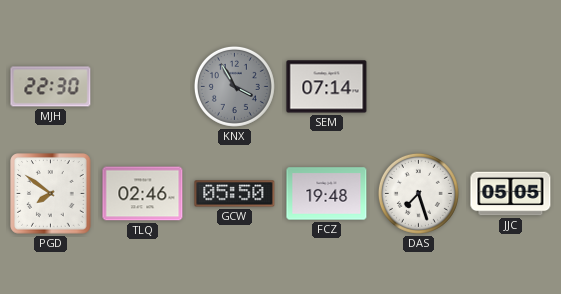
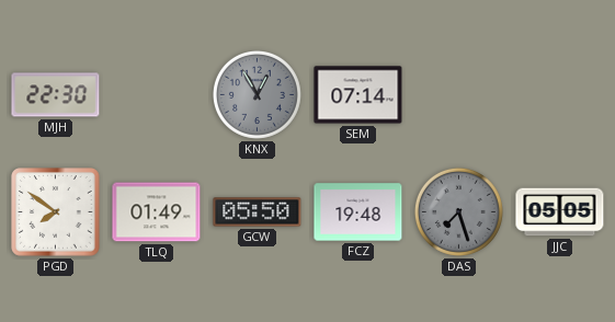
KNX: 3:55 -> 12:55 (257, 94)
TLQ: 02:46 -> 01:49 (157, 212)
DAS dial: white -> grey (458, 211)
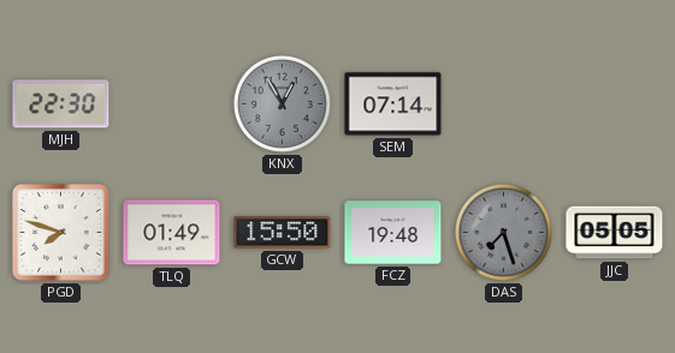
PGD: 7:51 -> 7:48 (61, 233)
GCW: 05:50 -> 15:50 (283, 233)
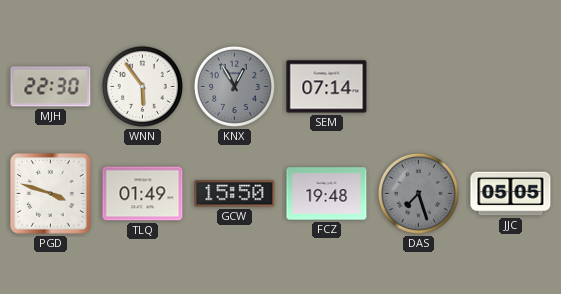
WNN: none -> 5:54 (142, 86)
PGD: 7:48 -> 3:48 (51, 194)
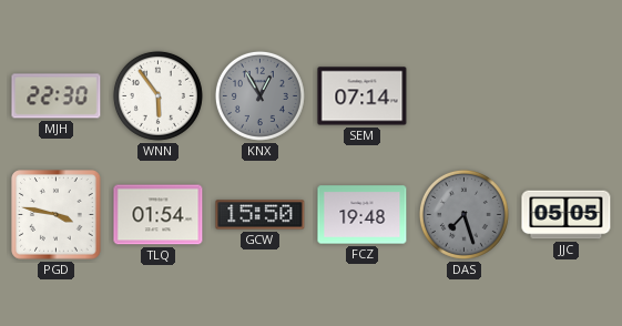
PGD: 3:48 -> 3:47 (57, 215)
TLQ: 01:49 -> 01:54 (159, 215)
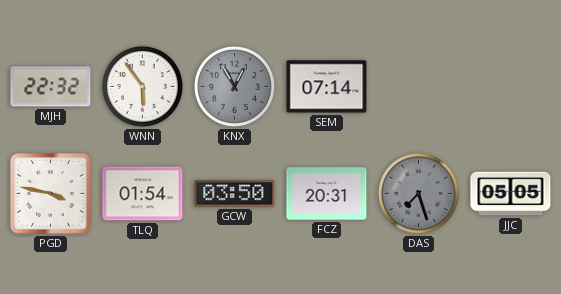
MJH: 22:30 -> 22:32 (51, 87)
GCW: 15:50 -> 03:50 (235, 194)
FCZ: 19:48 -> 20:31 (327, 194)
